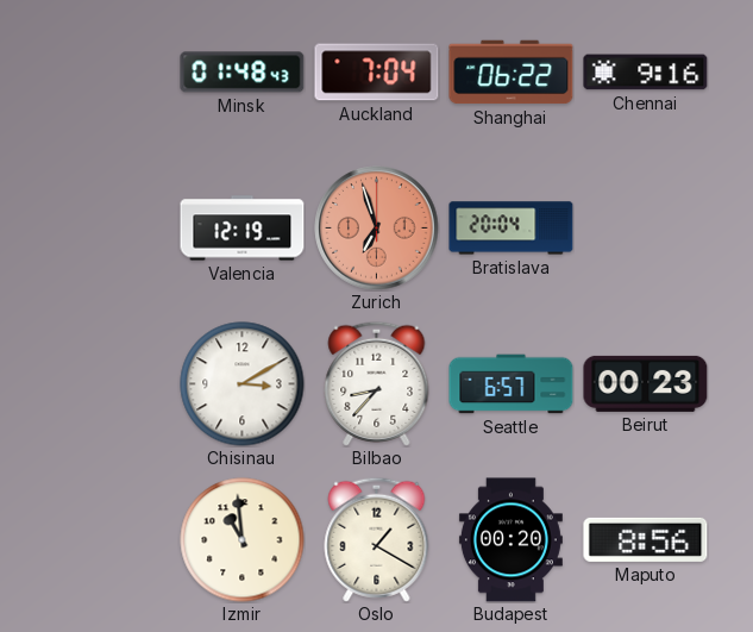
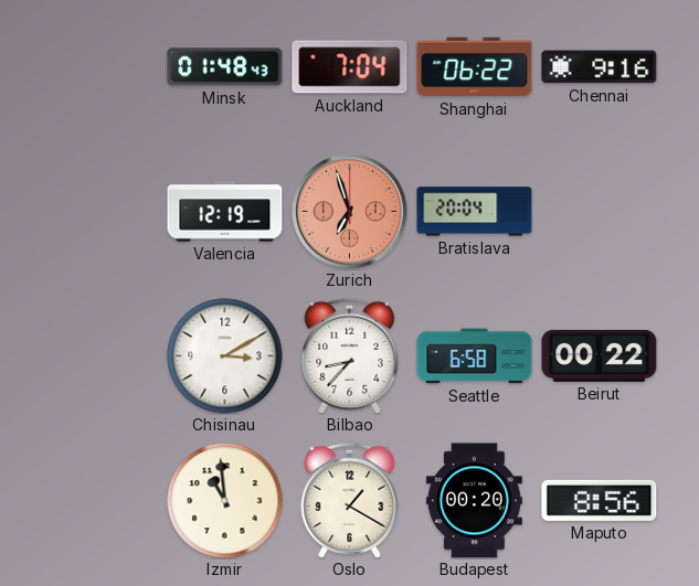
Seattle: 6:57 -> 6:58 (475, 356)
Beirut: 00:23 -> 00:22 (600, 355)
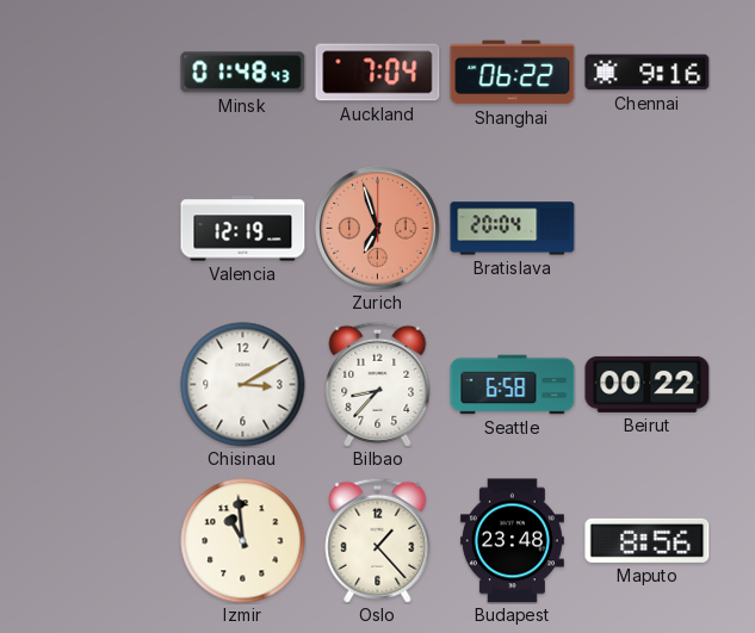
Oslo: 1:20 -> 1:23 (378, 540)
Budapest: 00:20 -> 23:48 (512, 541)
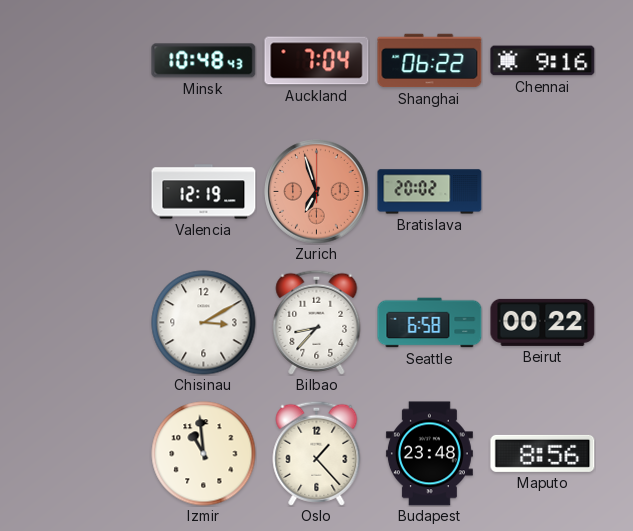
Minsk: 01:48 -> 10:48 (204, 61)
Bratislava: 20:04 -> 20:02 (430, 192)
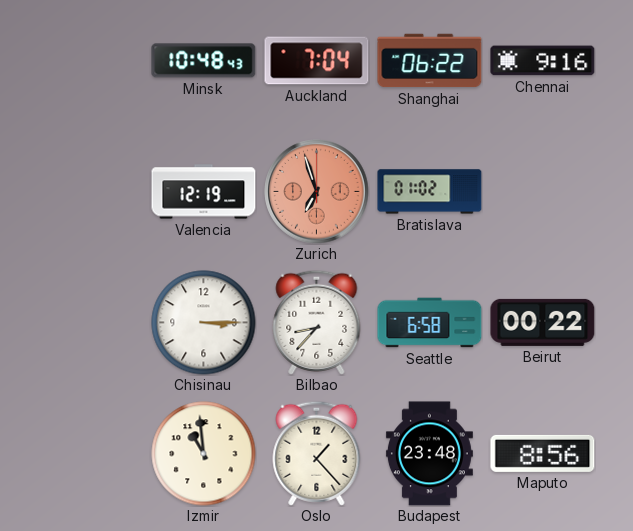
Bratislava: 20:02 -> 01:02 (430, 192)
Chisinau: 3:10 -> 3:15 (204, 323)
